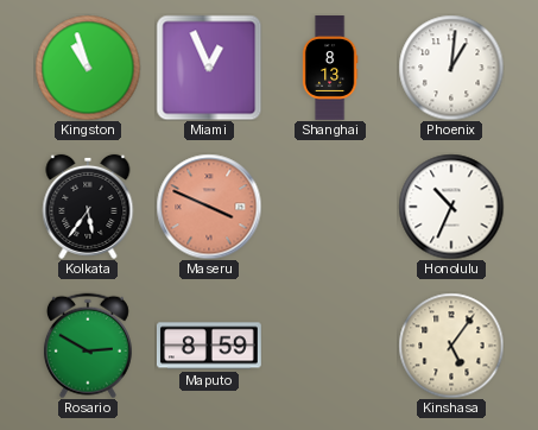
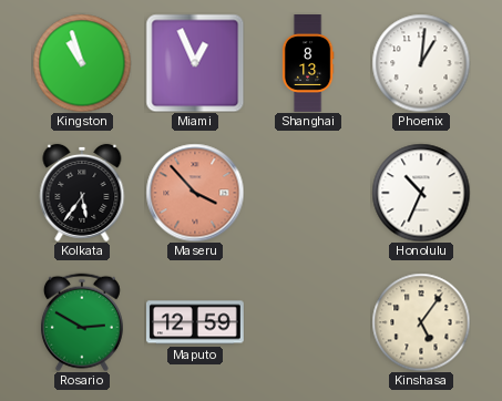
Maseru: 3:49 -> 3:53 (195, 193)
Maputo: 8:59 -> 12:59 (195, 322)
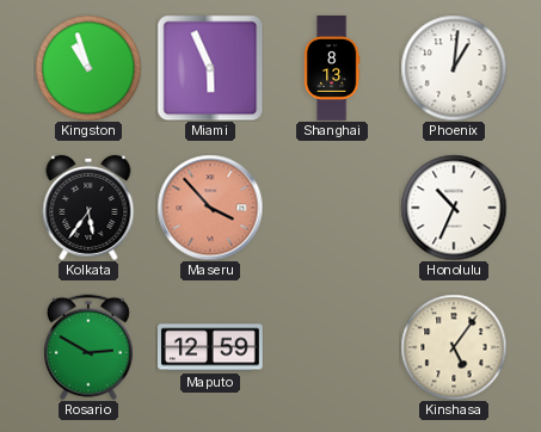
Miami: 12:56 -> 5:56 (210, 68)
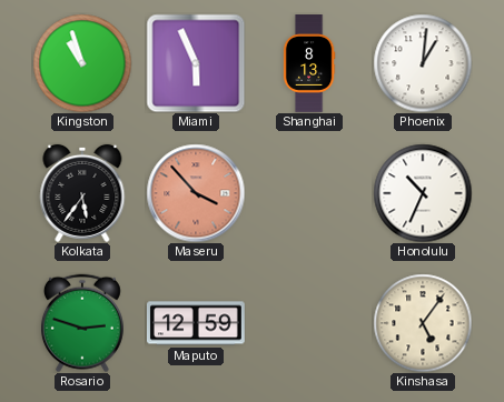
Rosario: 2:50 -> 2:48 (82, 323)
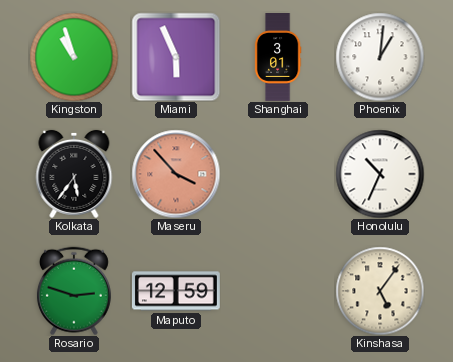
Shanghai: 8:13 -> 3:01 (278, 58)
